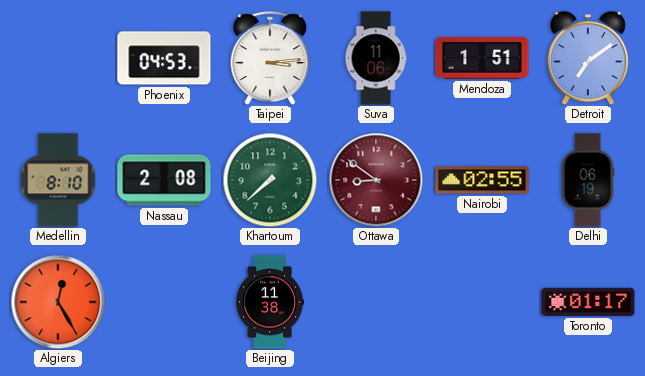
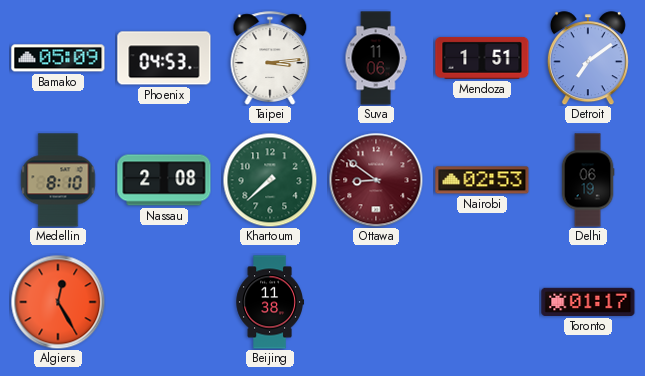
Bamako: none -> 05:09 (58, 58)
Nairobi: 02:55 -> 02:53 (482, 180)
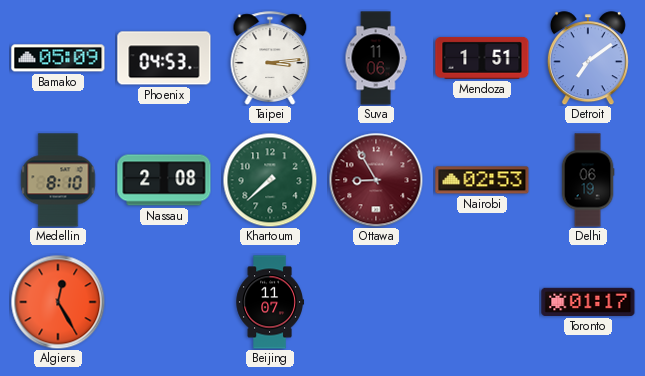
Ottawa: 8:51 -> 8:55 (376, 180)
Beijing: 11:38 -> 11:07 (270, 302)
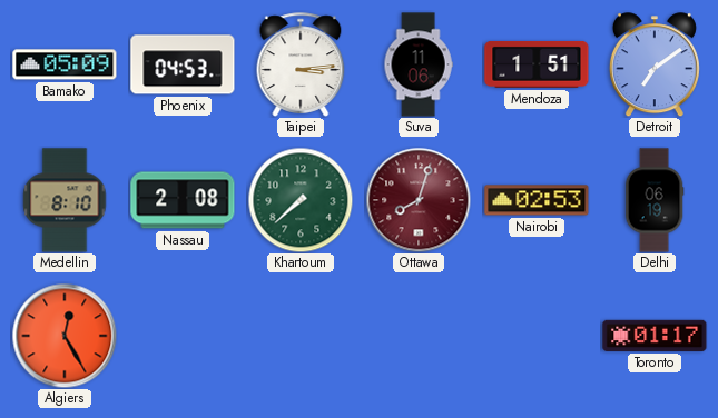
Ottawa: 8:55 -> 8:03 (419, 200)
Beijing: 11:07 -> none (270, 302)
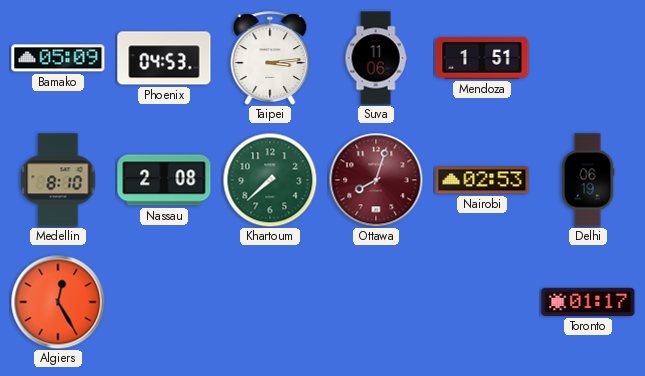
Detroit: 7:09 -> none (655, 64)
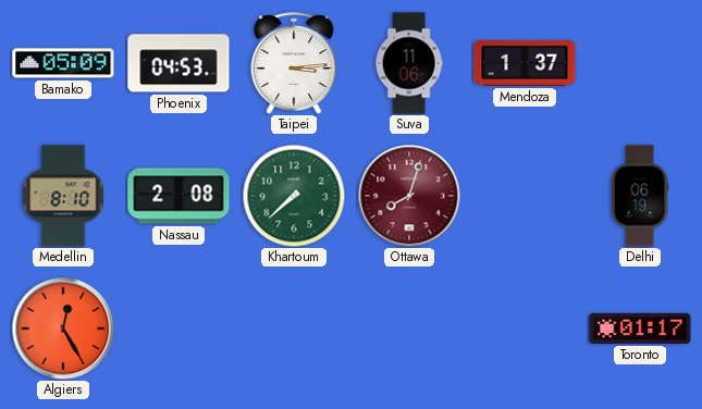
Mendoza: 1:51 -> 1:37 (525, 63)
Nairobi: 02:53 -> none (482, 180)
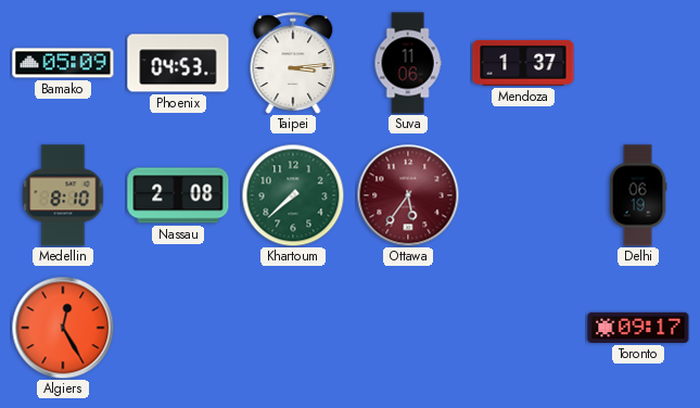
Ottawa: 8:03 -> 5:36 (408, 195)
Toronto: 01:17 -> 09:17 (638, 328)
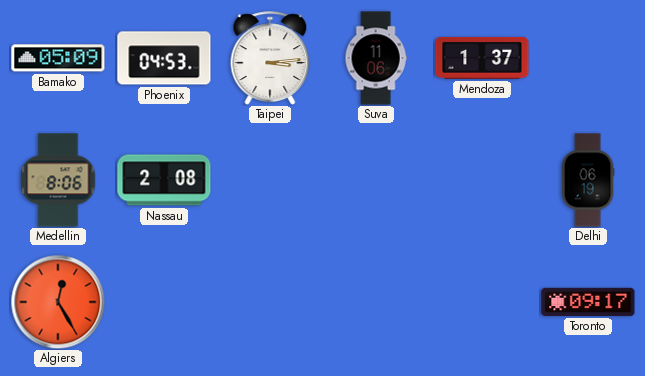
Medellin: 8:10 -> 8:06 (58, 180)
Khartoum: 7:38 -> none (293, 195)
Ottawa: 5:36 -> none (408, 195)
